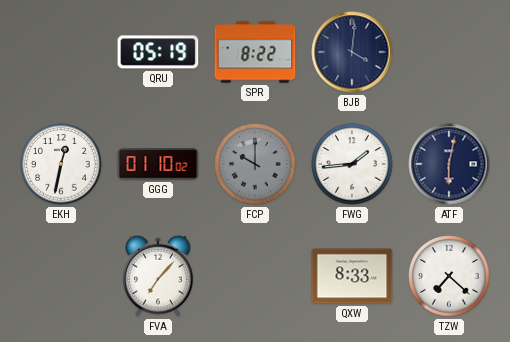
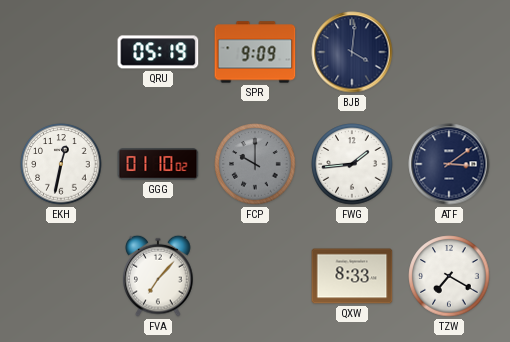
SPR: 8:22 -> 9:09 (255, 52)
ATF: 6:02 -> 3:09 (449, 164)
TZW: 7:22 -> 7:20 (449, 276)
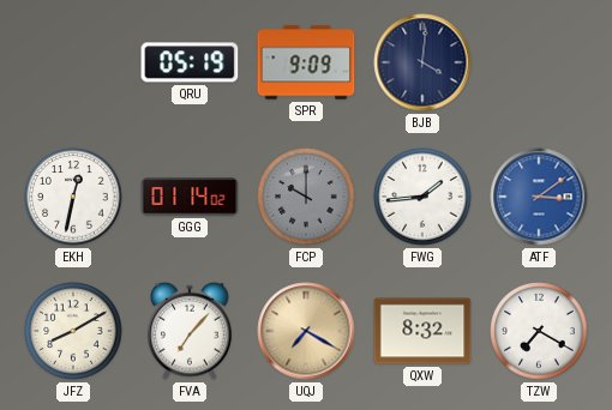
GGG: 01:10 -> 01:14 (190, 197)
ATF dial: navy -> blue (539, 197)
JFZ: none -> 8:10 (73, 331)
UQJ: none -> 7:20 (306, 331)
QXW: 8:33 -> 8:32 (422, 331)
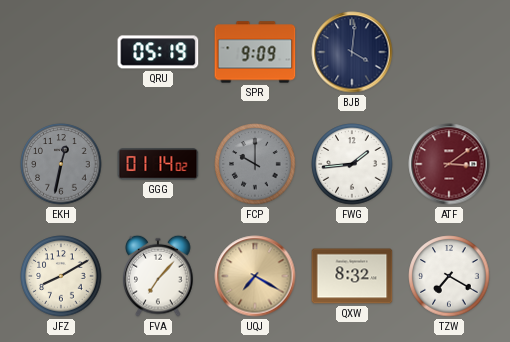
EKH dial: white -> grey (61, 164)
ATF dial: blue -> burgundy (449, 164)
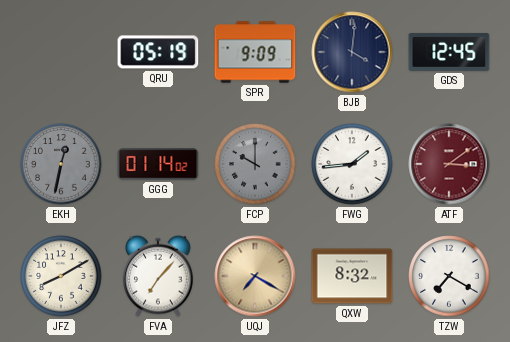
GDS: none -> 12:45 (449, 52)
